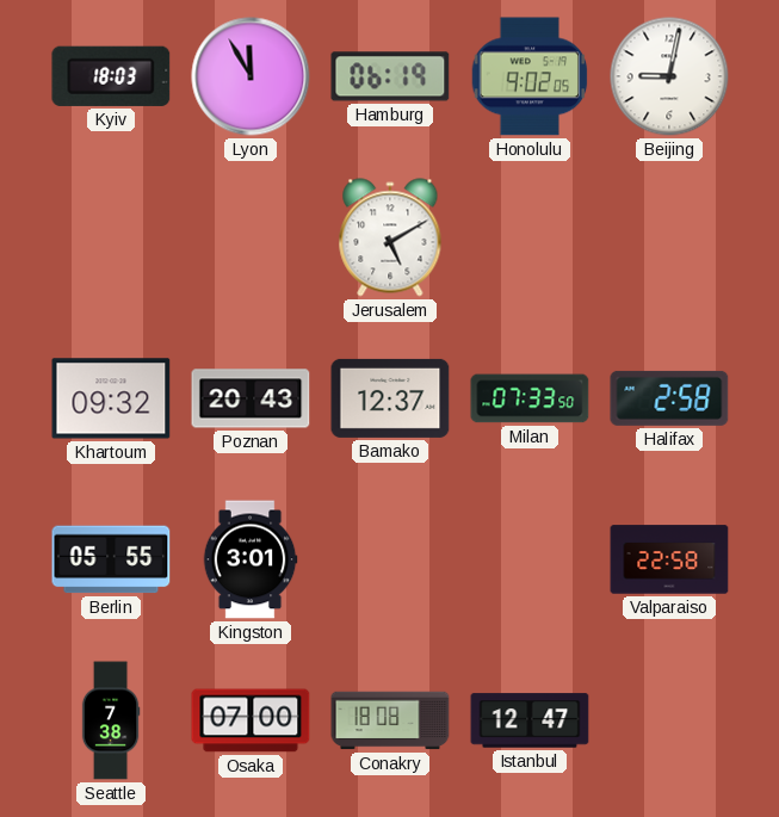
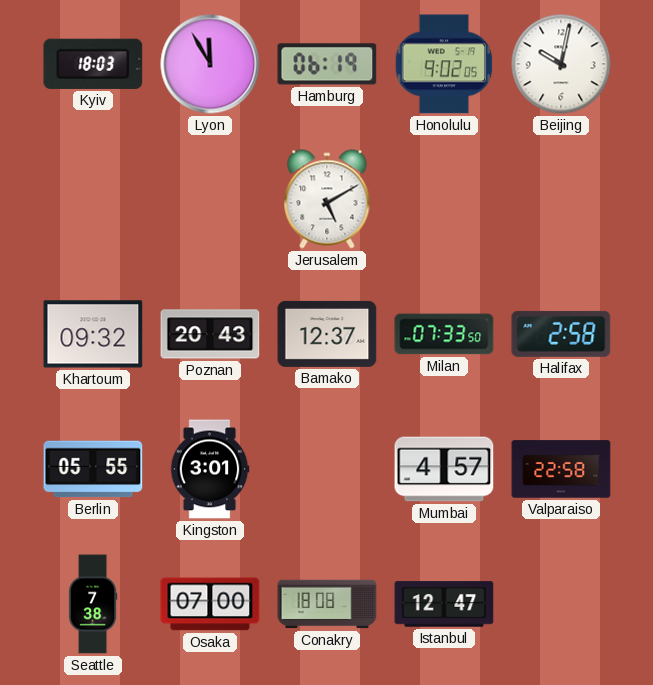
Beijing: 9:02 -> 10:02 (561, 64)
Mumbai: none -> 4:57 (444, 469)
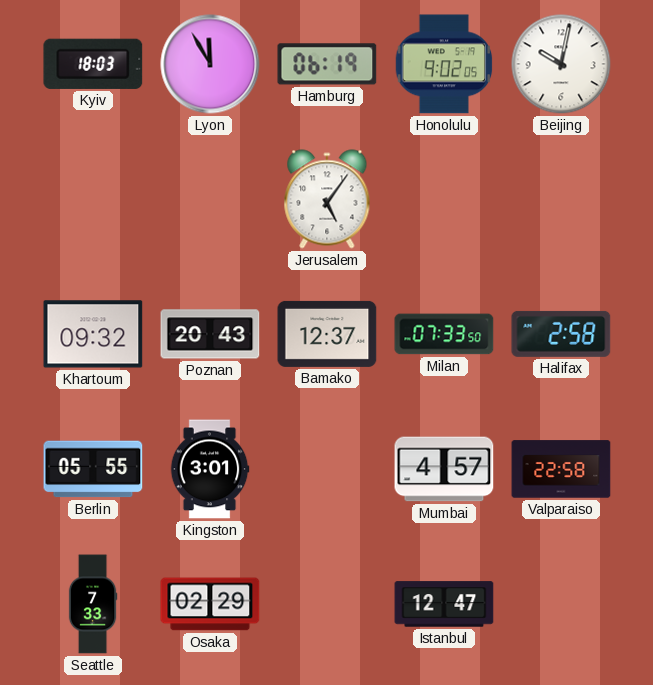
Jerusalem: 5:10 -> 5:06 (327, 199)
Seattle: 7:38 -> 7:33 (93, 604)
Osaka: 07:00 -> 02:29 (210, 604)
Conakry: 18:08 -> none (327, 604)
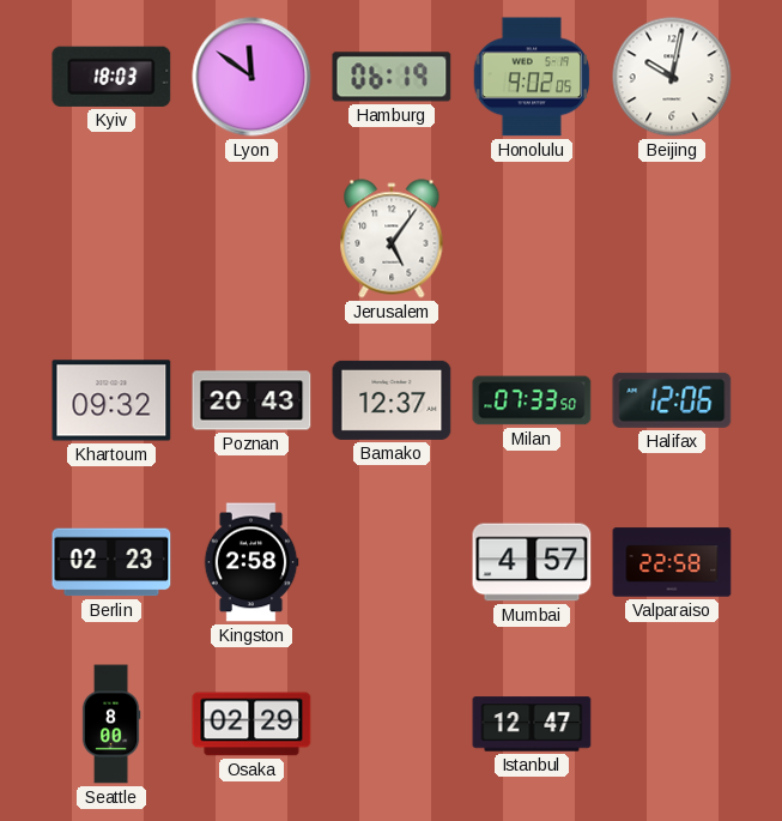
Lyon: 11:55 -> 11:51 (251, 77)
Halifax: 2:58 -> 12:06 (672, 400)
Berlin: 05:55 -> 02:23 (111, 562)
Kingston: 3:01 -> 2:58 (251, 562)
Seattle: 7:33 -> 8:00 (111, 724)
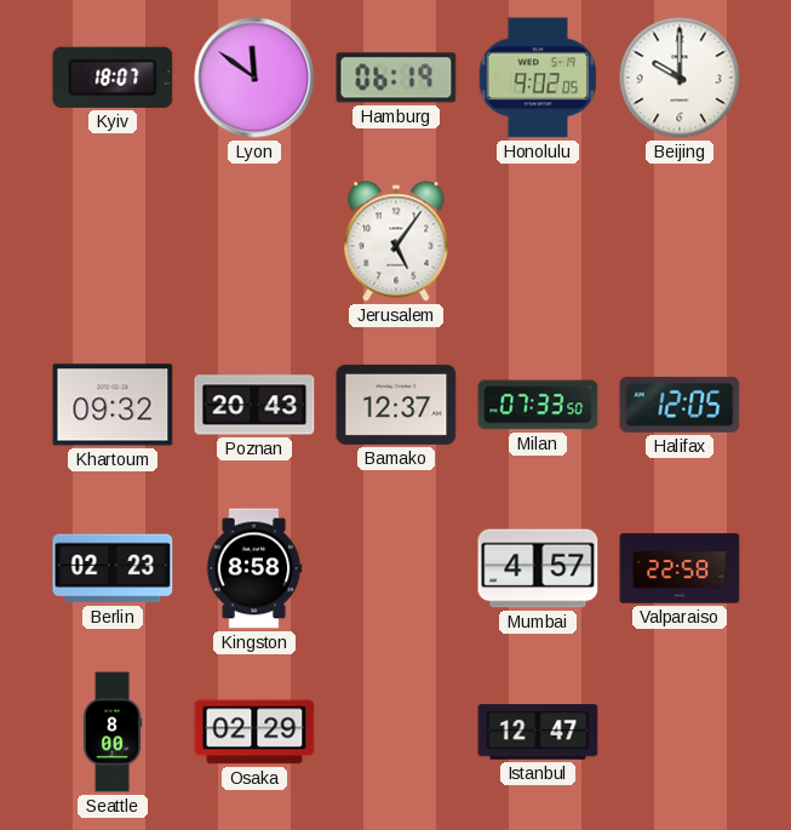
Kyiv: 18:03 -> 18:07 (113, 78)
Beijing: 10:02 -> 10:00 (680, 78)
Halifax: 12:06 -> 12:05 (680, 405)
Kingston: 2:58 -> 8:58 (254, 568)
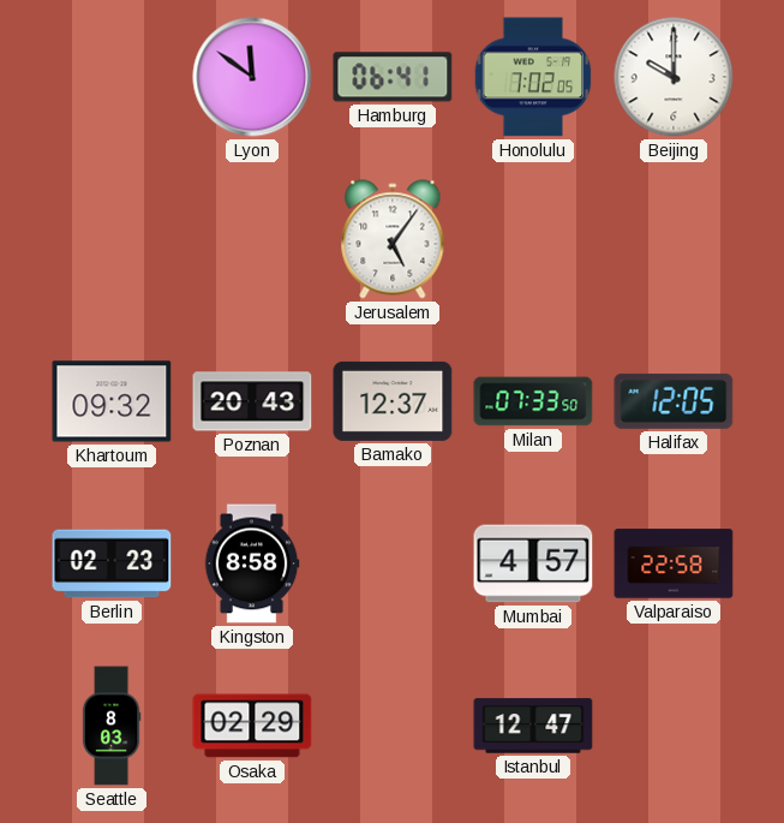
Kyiv: 18:07 -> none (113, 78)
Hamburg: 06:19 -> 06:41 (393, 77)
Honolulu: 9:02 -> 7:02 (533, 77)
Seattle: 8:00 -> 8:03 (112, 726)
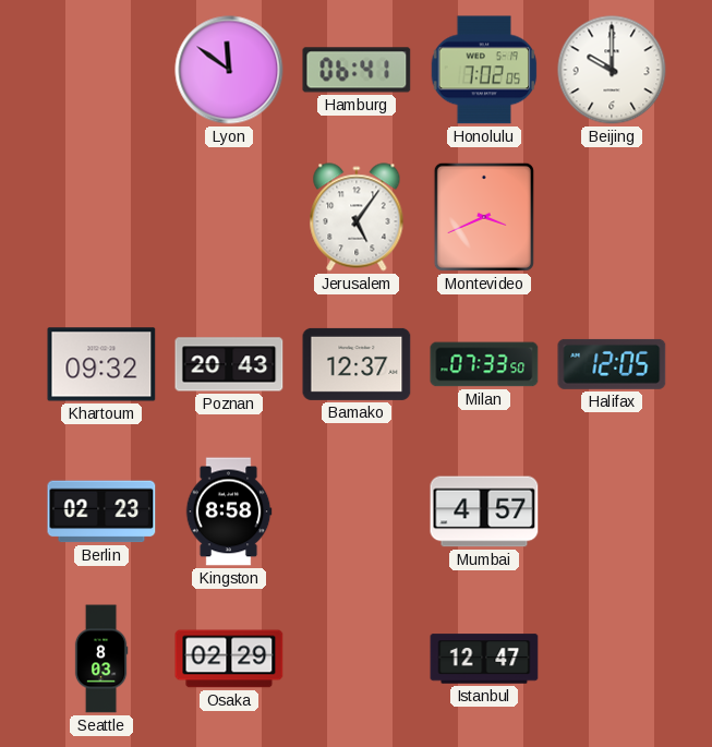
Montevideo: none -> 3:41 (484, 217)
Valparaiso: 22:58 -> none (674, 563)
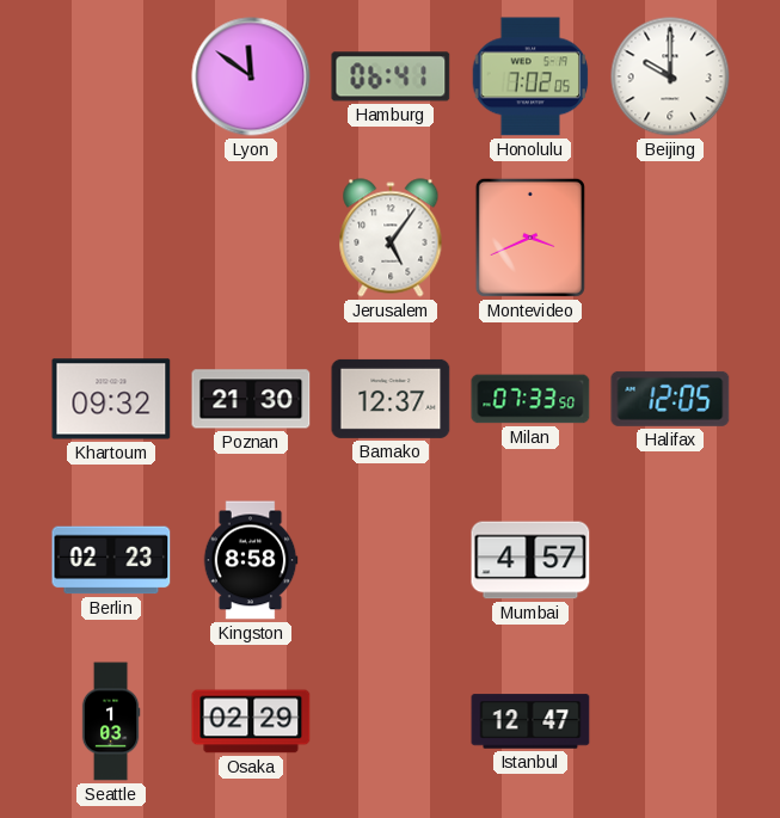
Poznan: 20:43 -> 21:30 (251, 399)
Seattle: 8:03 -> 1:03 (111, 721)
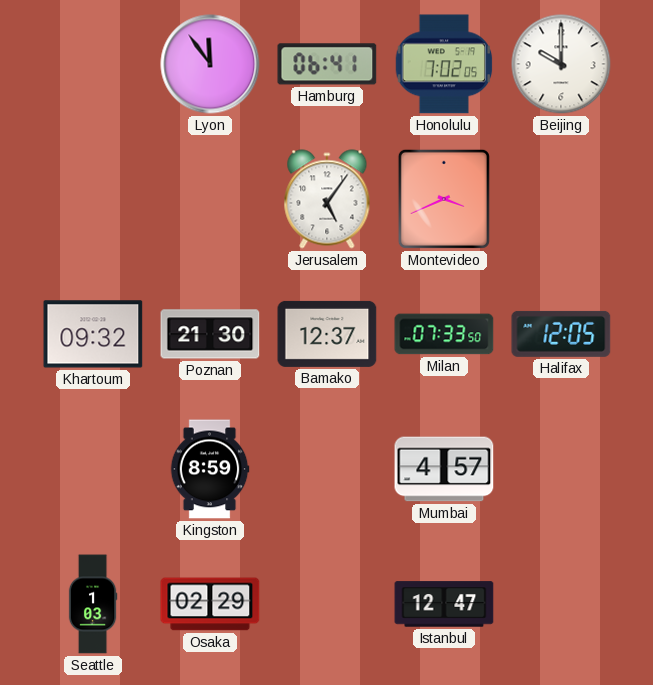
Lyon: 11:51 -> 11:54 (210, 64)
Berlin: 02:23 -> none (111, 560)
Kingston: 8:58 -> 8:59 (210, 469)
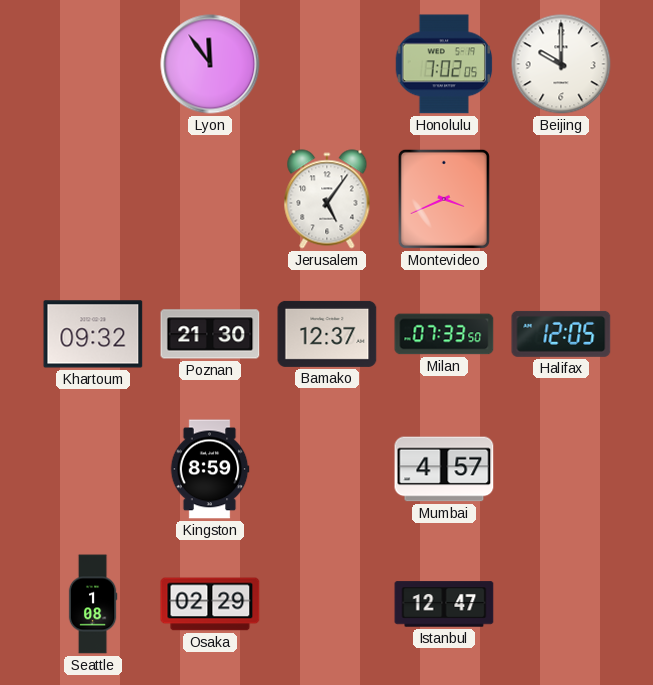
Hamburg: 06:41 -> none (327, 64)
Seattle: 1:03 -> 1:08 (93, 604)
